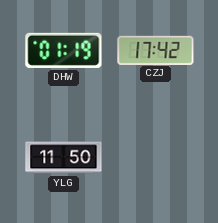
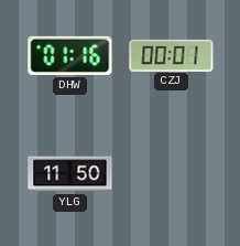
DHW: 01:19 -> 01:16 (70, 55)
CZJ: 17:42 -> 00:01 (172, 55)
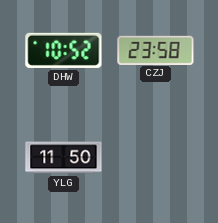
DHW: 01:16 -> 10:52 (64, 50)
CZJ: 00:01 -> 23:58 (156, 50)
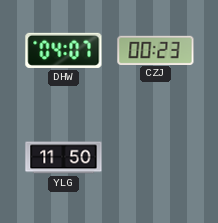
DHW: 10:52 -> 04:07 (64, 50)
CZJ: 23:58 -> 00:23 (156, 50)
